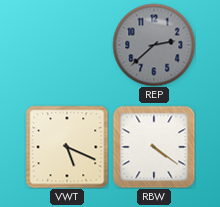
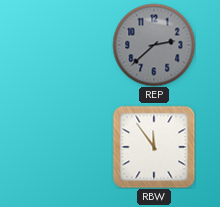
VWT: 5:19 -> none (67, 147)
RBW: 4:21 -> 11:54 (154, 147)
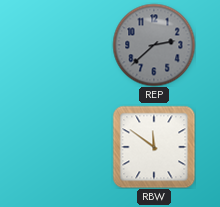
RBW: 11:54 -> 11:51 (154, 147)
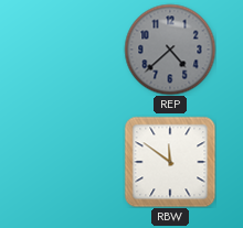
REP: 2:38 -> 4:38 (170, 50)
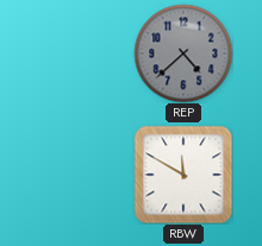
RBW: 11:51 -> 11:50 (183, 175)
